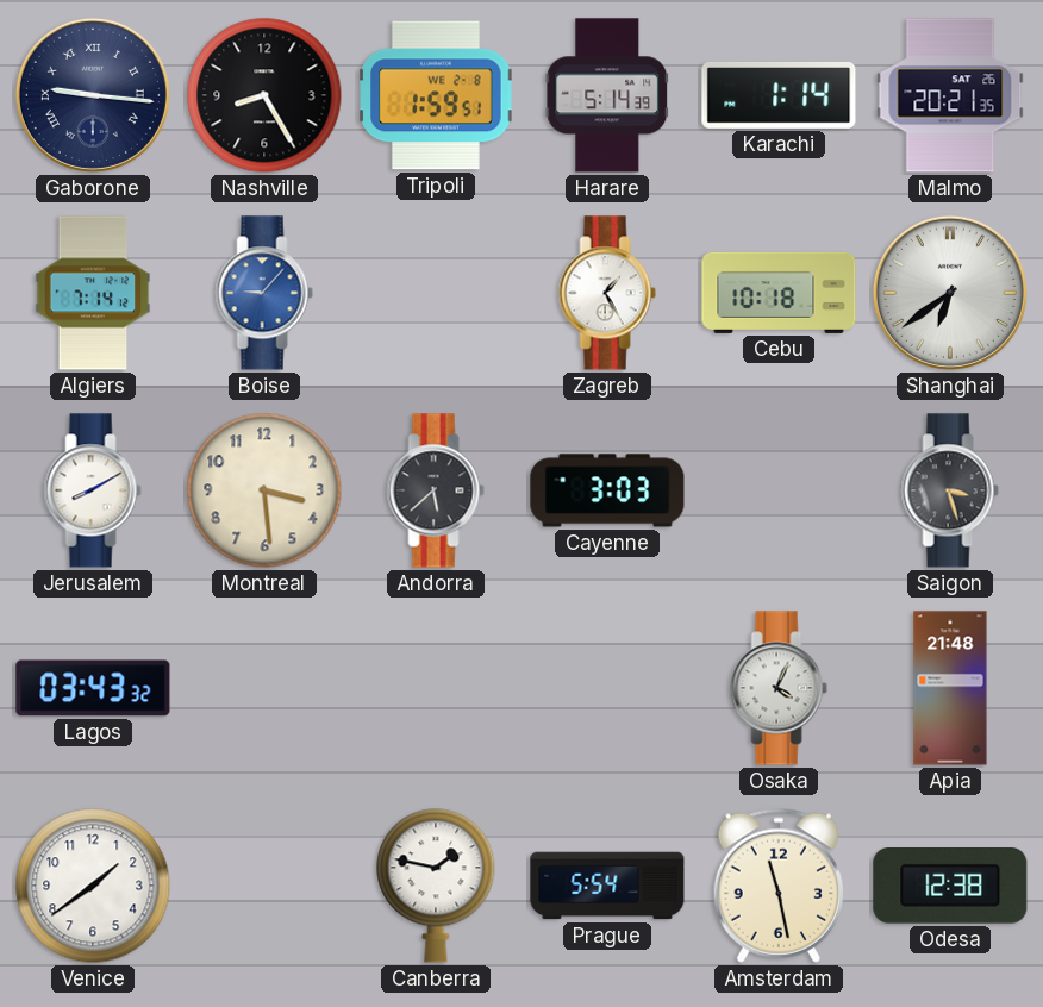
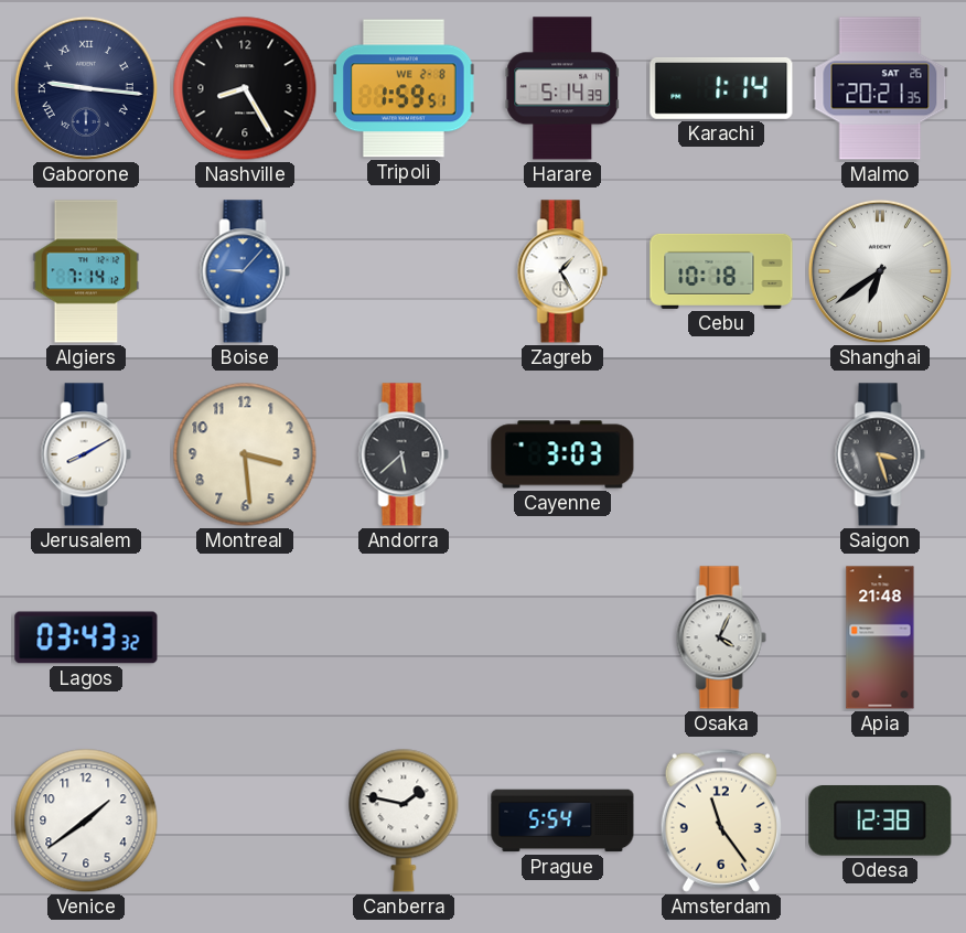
Amsterdam: 11:28 -> 11:24 (721, 821)
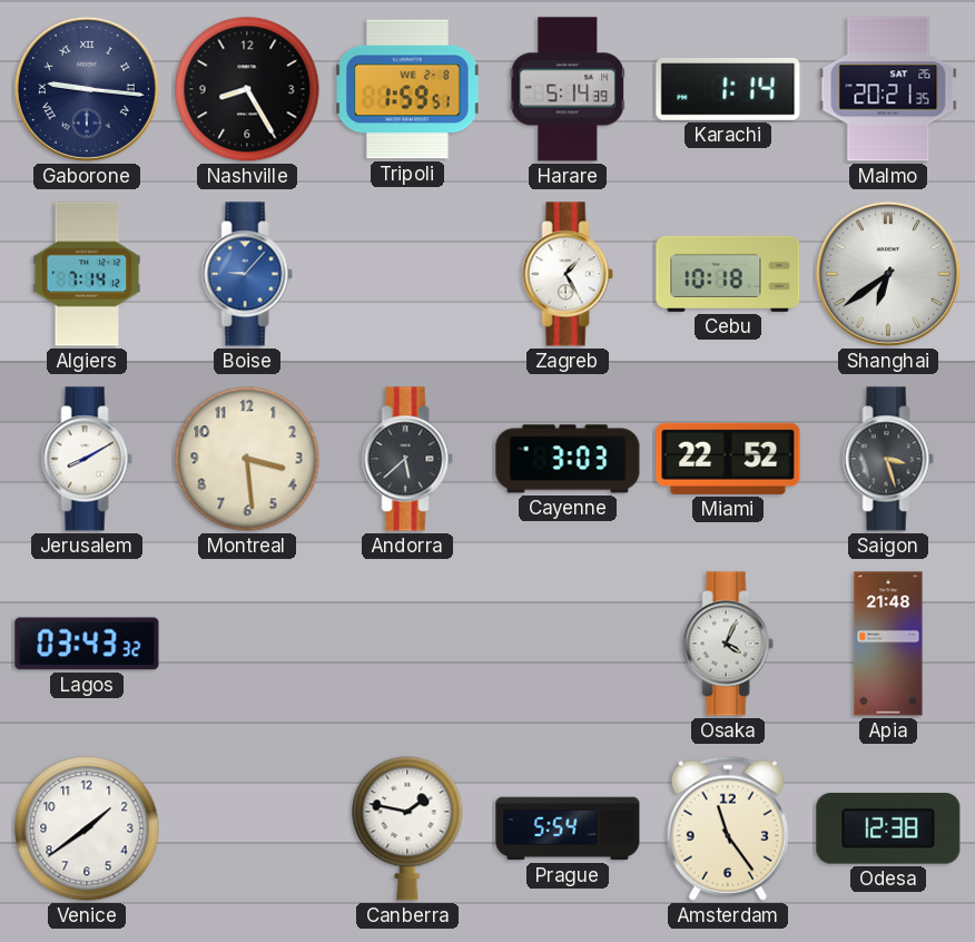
Miami: none -> 22:52 (728, 459)
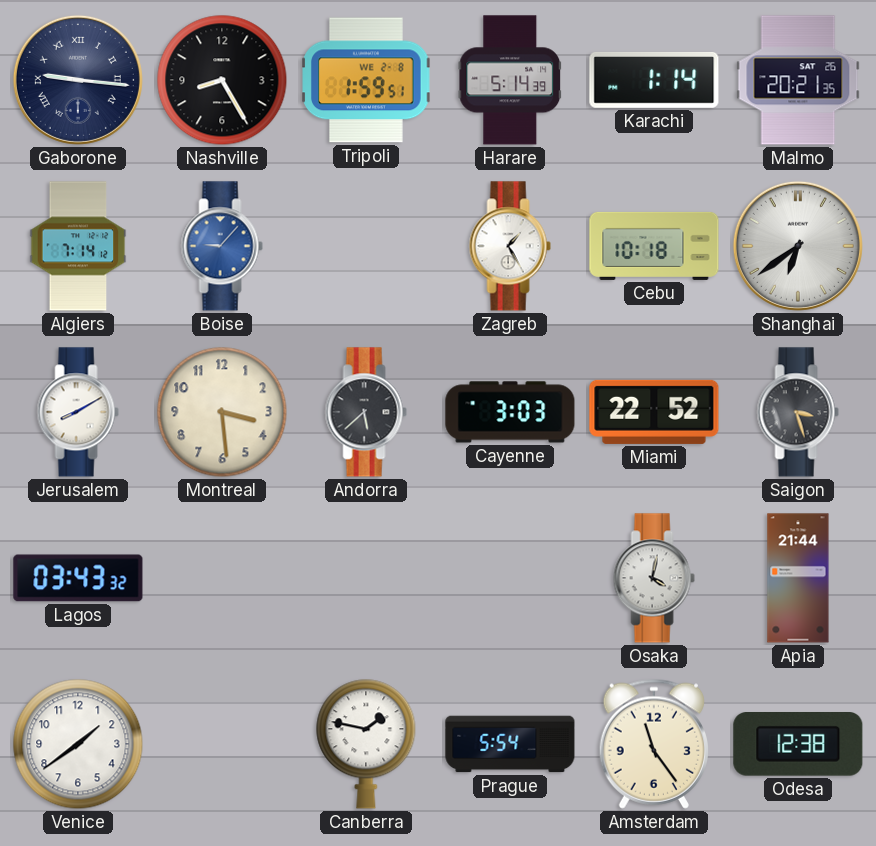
Osaka: 4:04 -> 4:02 (654, 578)
Apia: 21:48 -> 21:44 (798, 578)
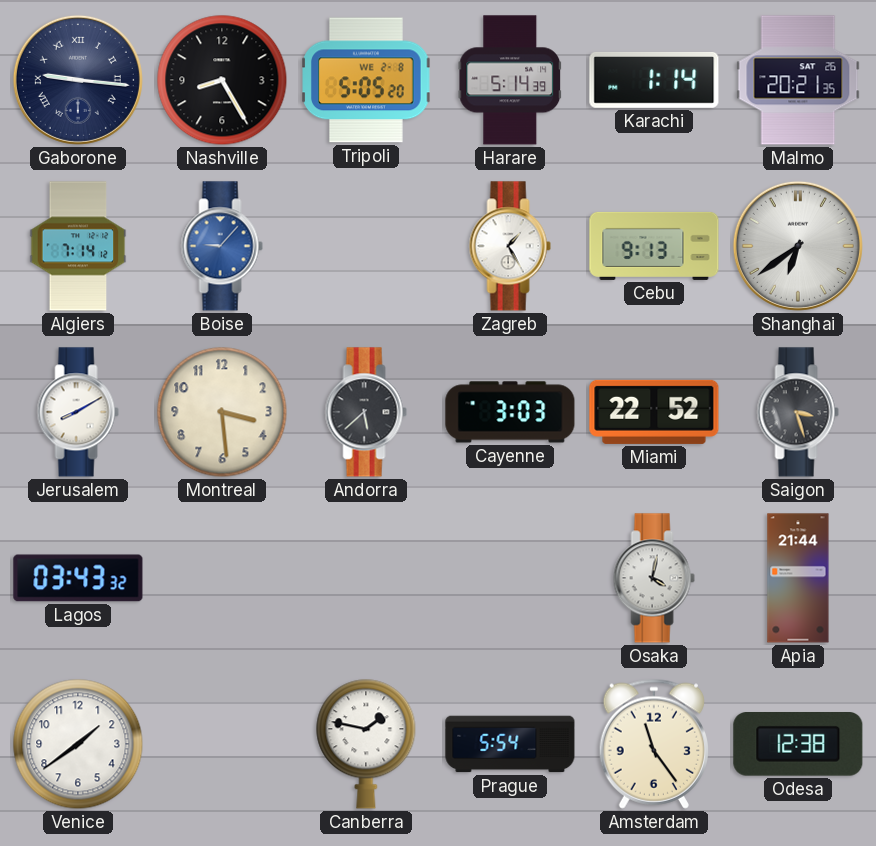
Tripoli: 1:59 -> 5:05 (366, 80)
Cebu: 10:18 -> 9:13 (654, 246)
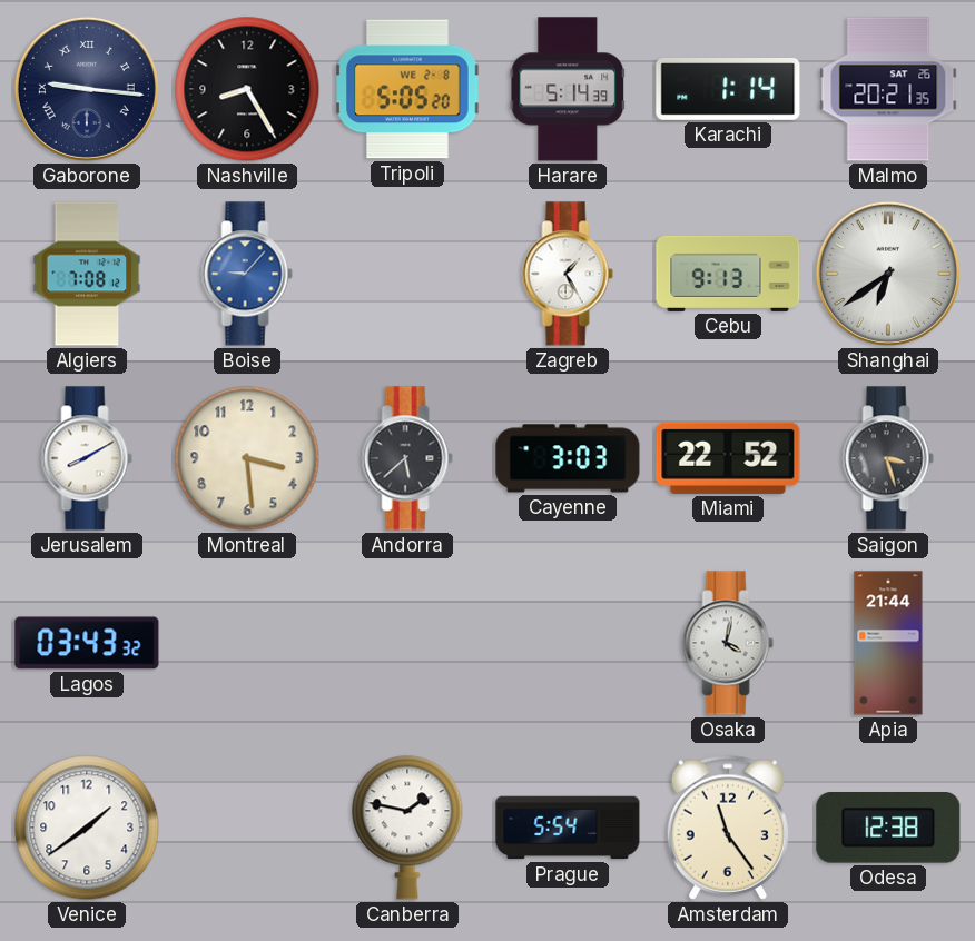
Algiers: 7:14 -> 7:08 (87, 274)
